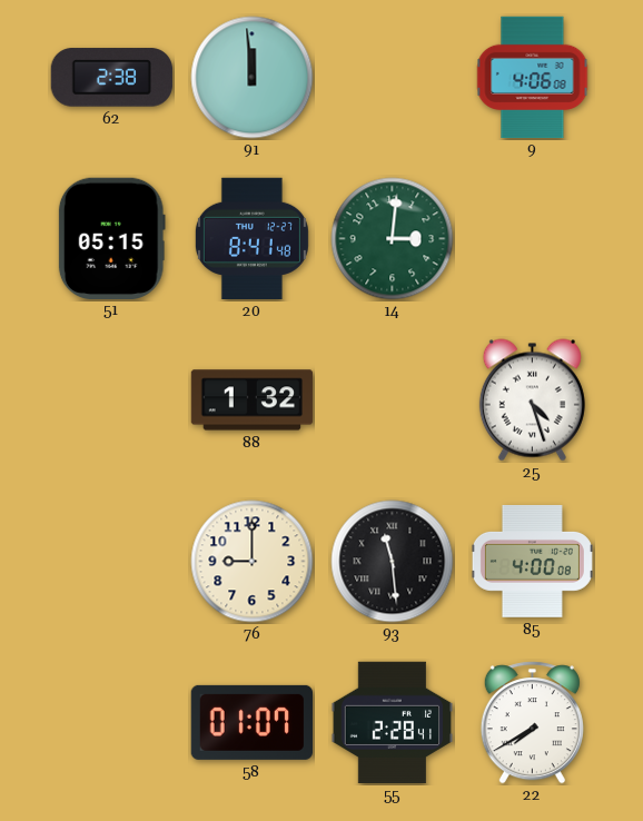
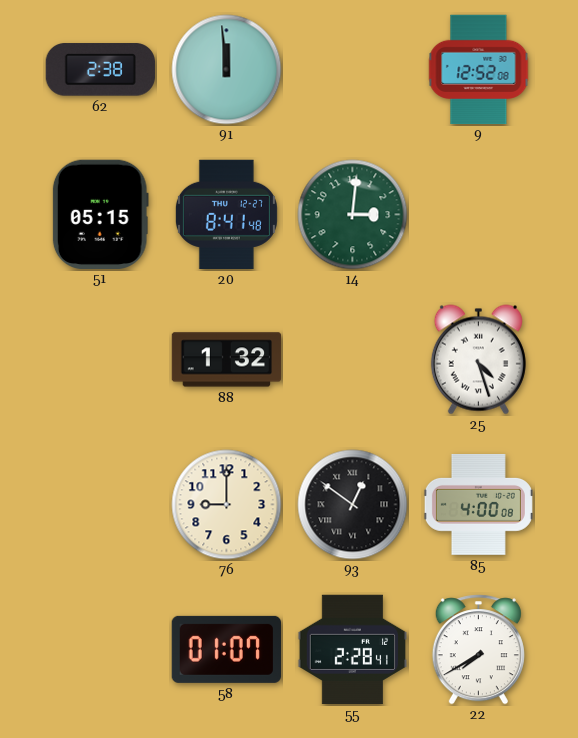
9: 4:06 -> 12:52 (479, 70)
93: 11:29 -> 12:51 (353, 505)
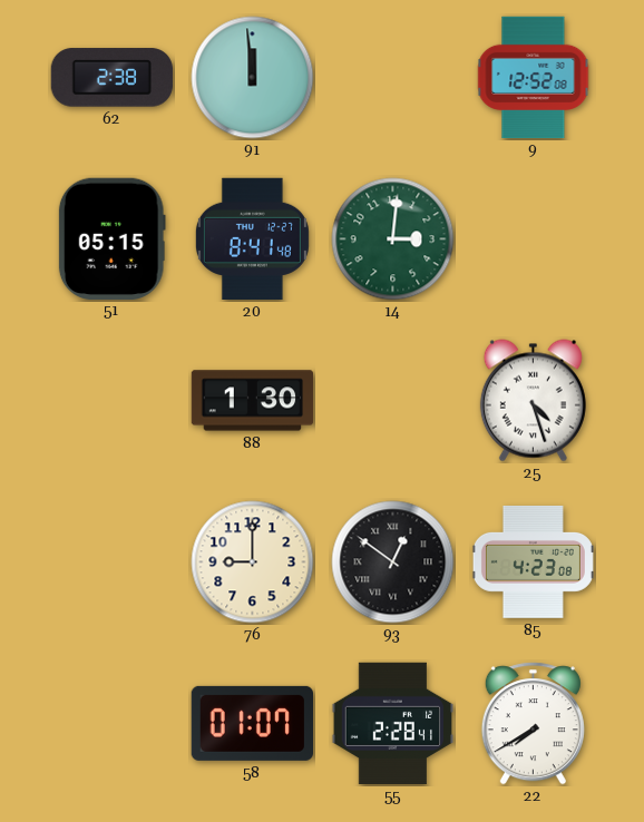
88: 1:32 -> 1:30 (253, 401)
85: 4:00 -> 4:23 (533, 561)
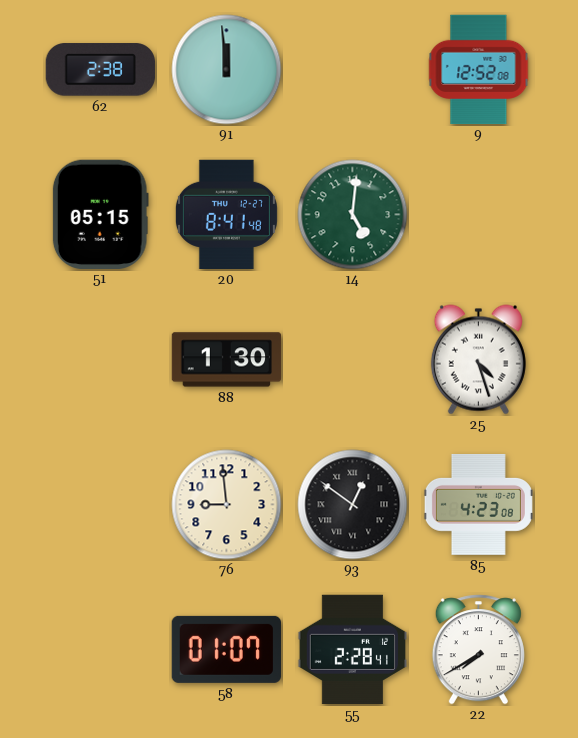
14: 3:01 -> 5:01 (353, 215)
76: 9:00 -> 8:59 (227, 505)
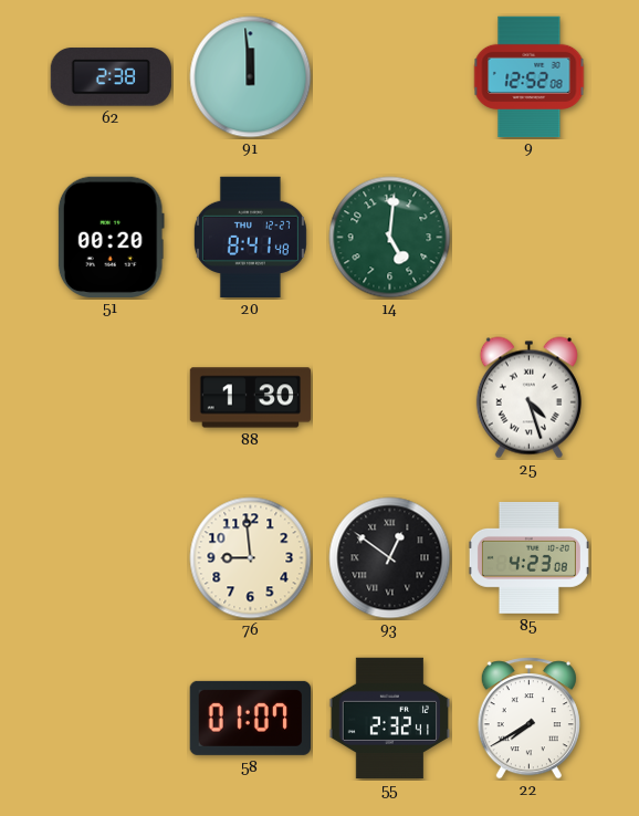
51: 05:15 -> 00:20 (111, 237)
55: 2:28 -> 2:32 (390, 719)
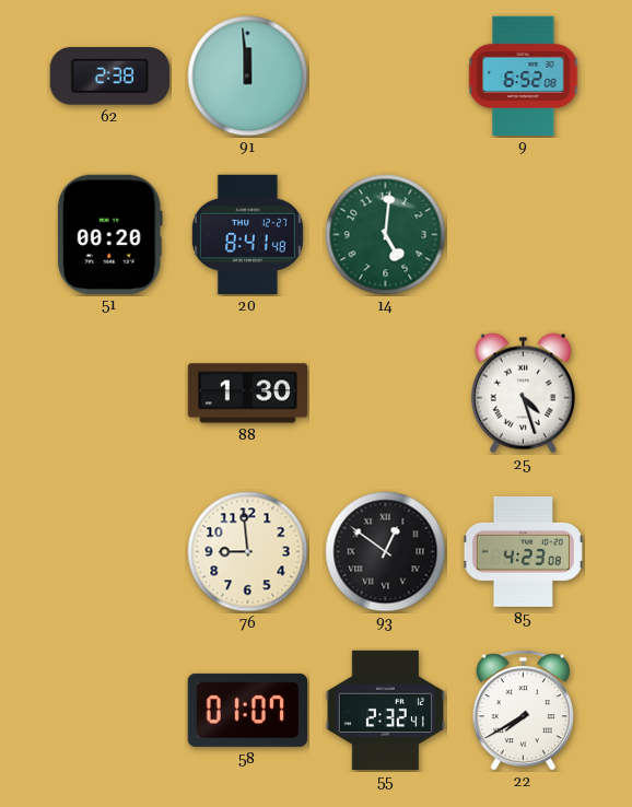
9: 12:52 -> 6:52 (524, 77)
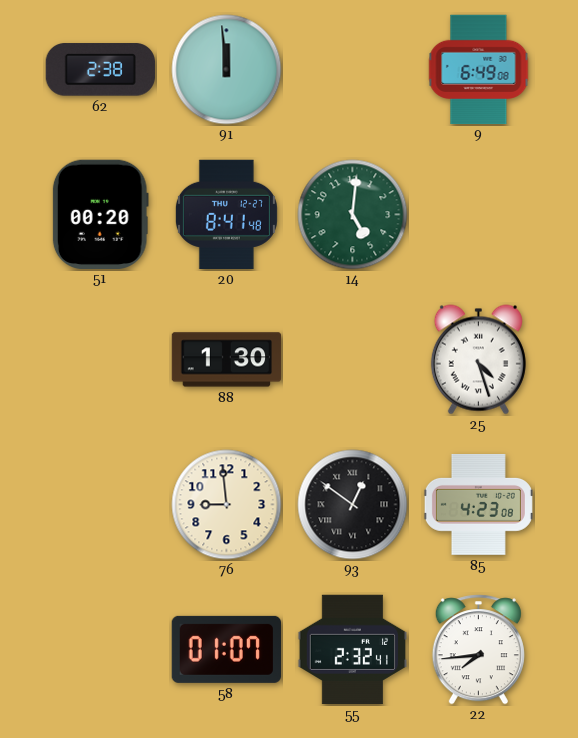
9: 6:52 -> 6:49 (479, 70)
22: 7:40 -> 7:44 (478, 650)
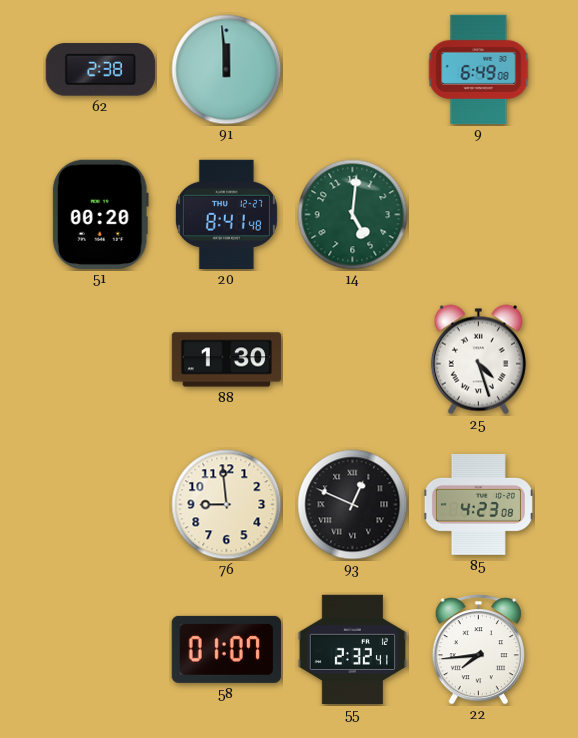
93: 12:51 -> 12:49 (353, 505)
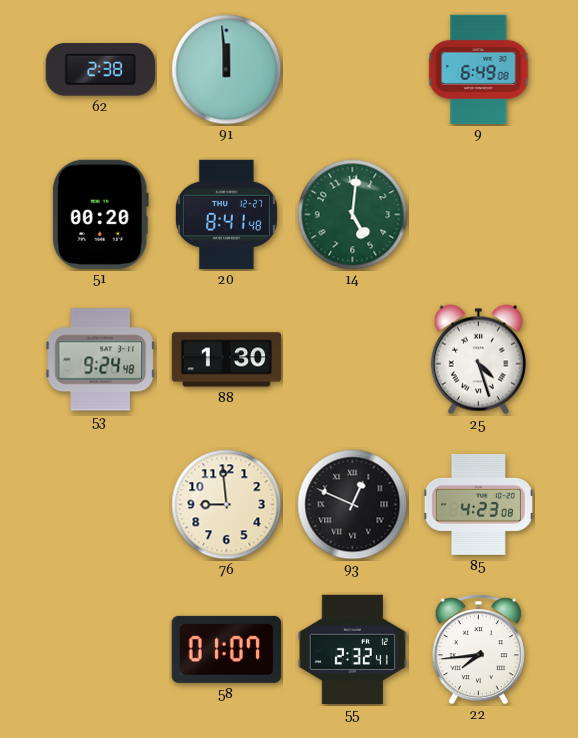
53: none -> 9:24 (100, 360)
